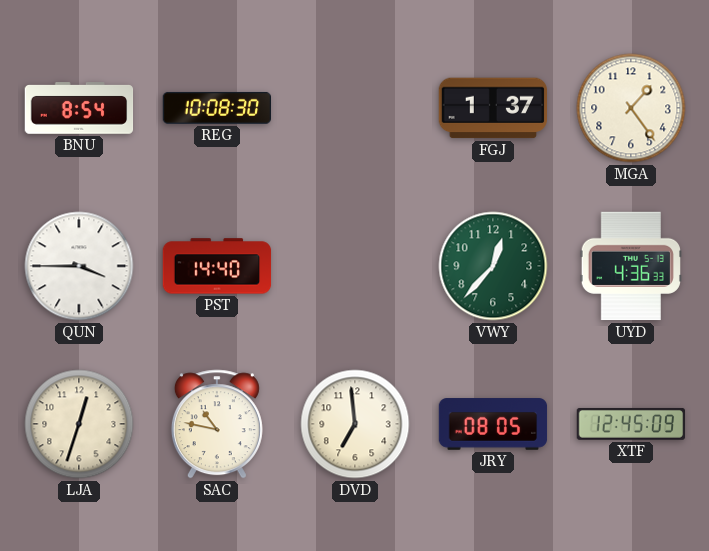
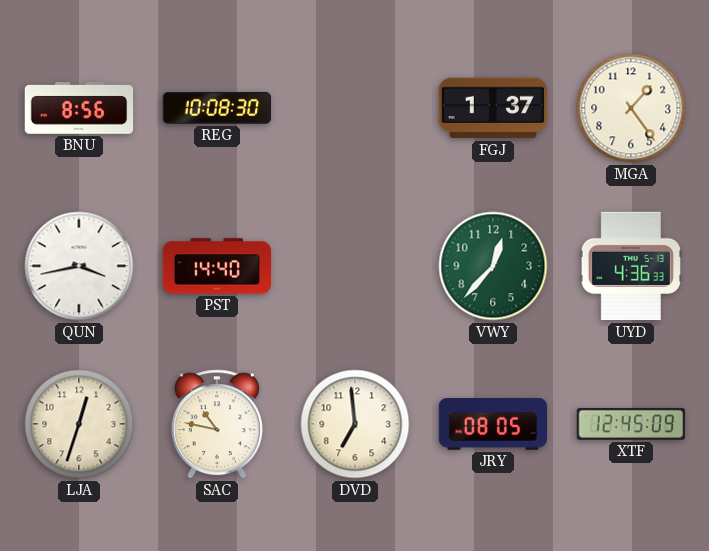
BNU: 8:54 -> 8:56 (79, 108)
QUN: 3:45 -> 3:43 (79, 266)
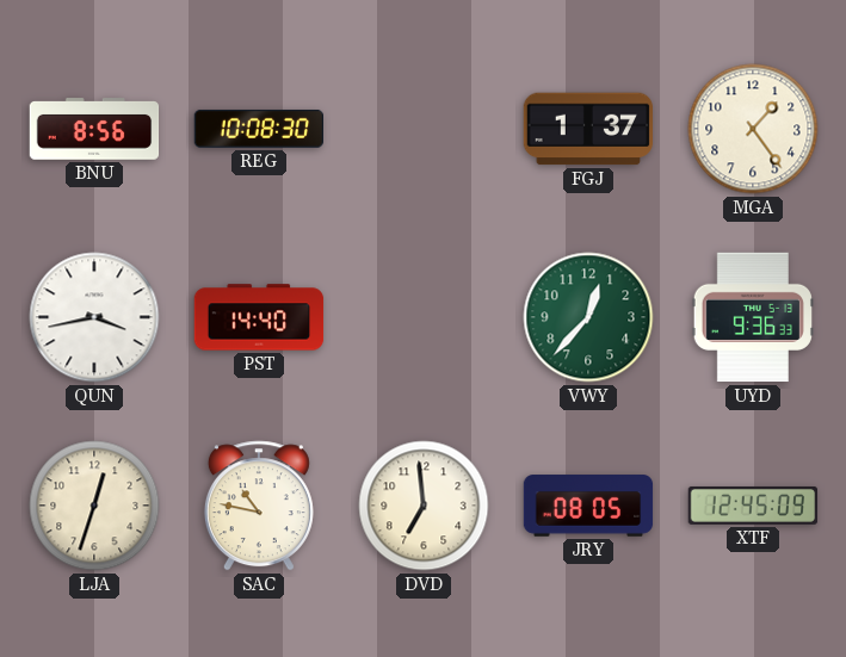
UYD: 4:36 -> 9:36 (753, 317)
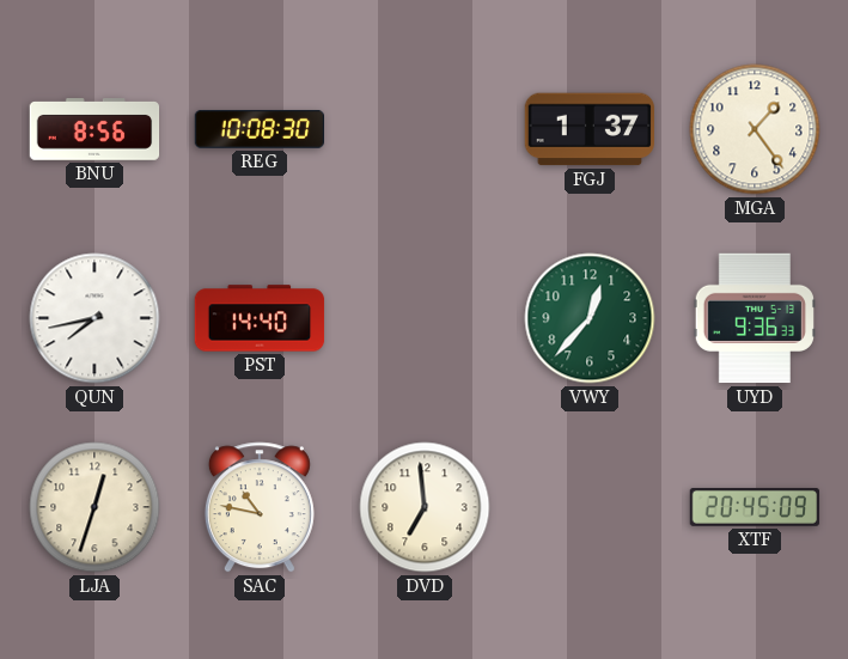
QUN: 3:43 -> 7:43 (94, 318)
JRY: 08:05 -> none (588, 506)
XTF: 12:45 -> 20:45 (755, 507)
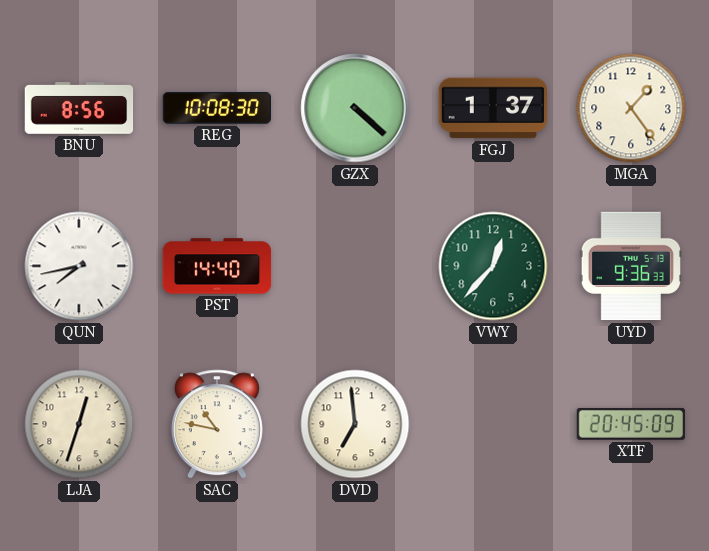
GZX: none -> 4:22 (355, 108)
